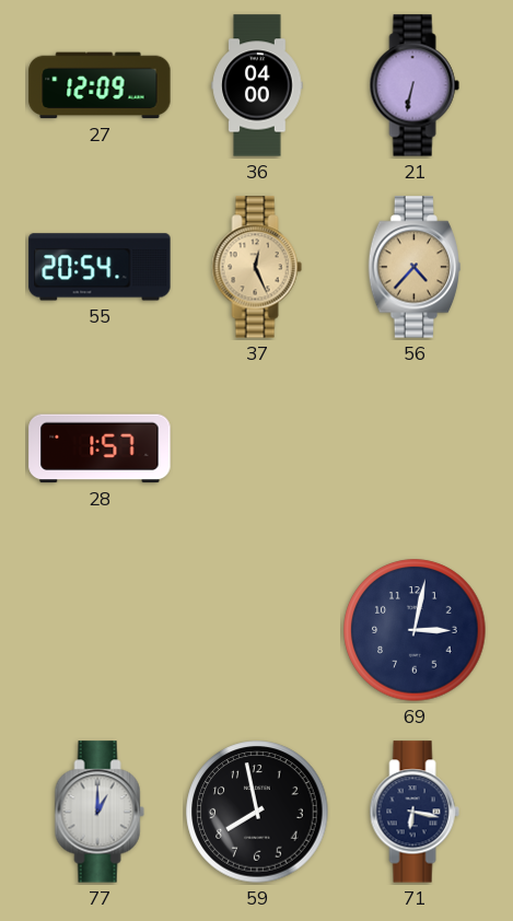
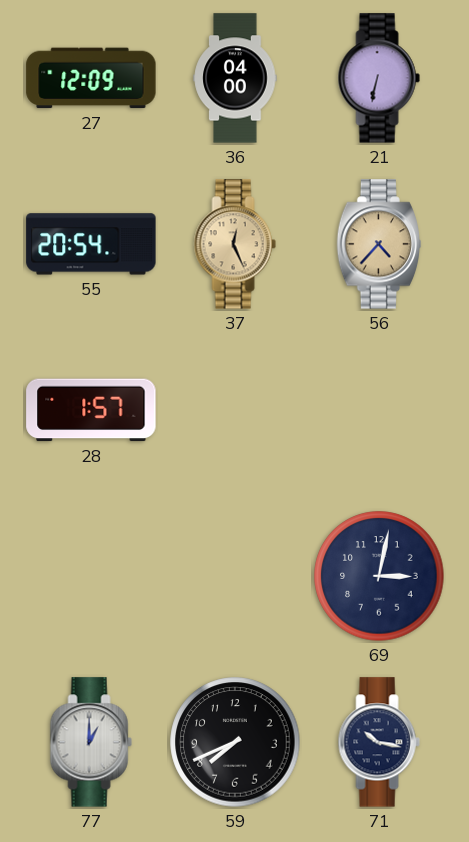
59: 7:58 -> 7:41 (235, 742)
71: 6:17 -> 10:17 (379, 742)
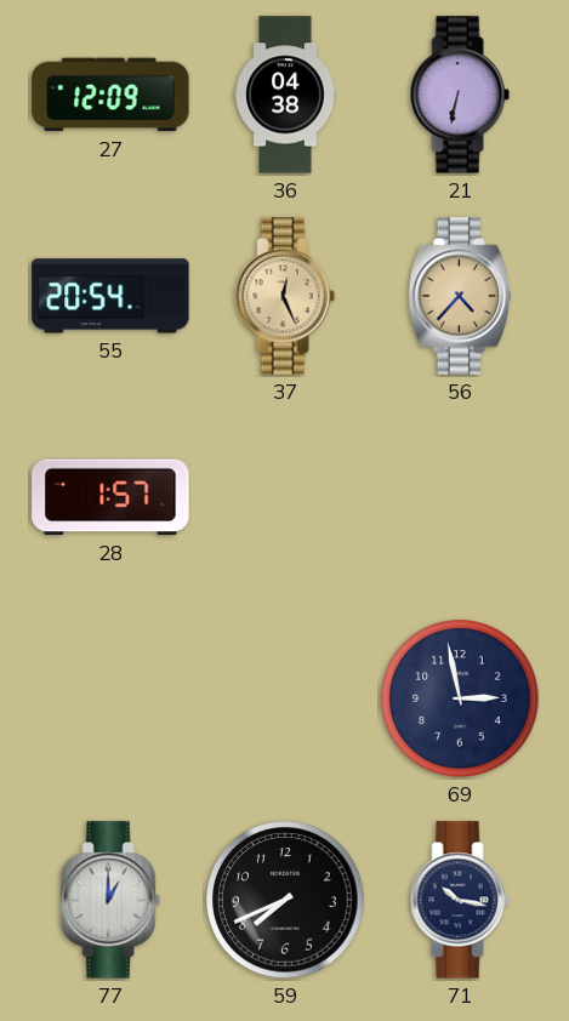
36: 04:00 -> 04:38 (285, 95)
69: 3:02 -> 2:58 (460, 698)
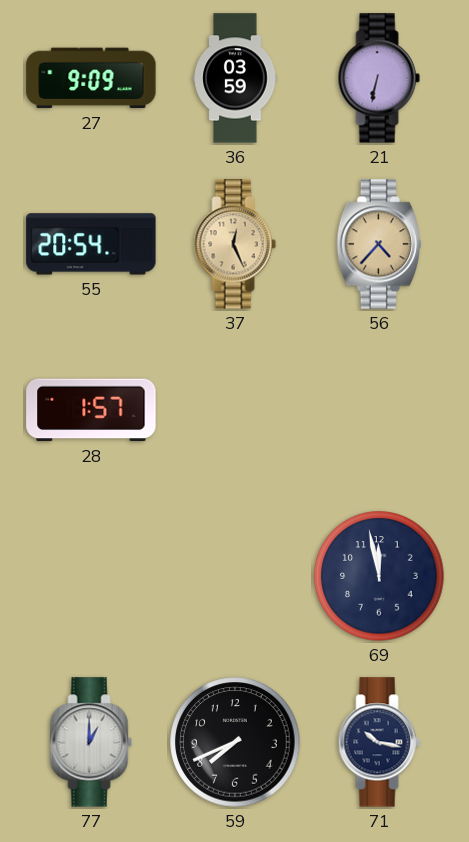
27: 12:09 -> 9:09 (91, 78)
36: 04:38 -> 03:59 (235, 78)
69: 2:58 -> 11:58 (379, 576)
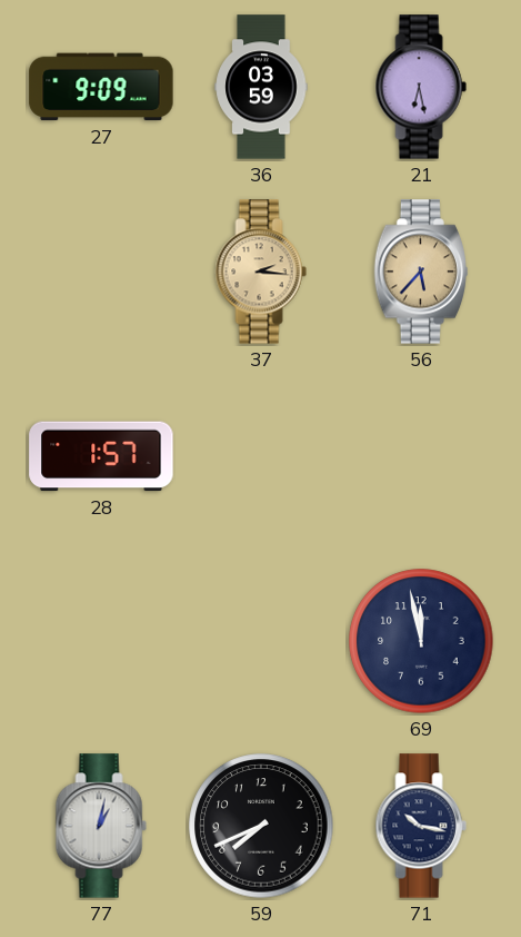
21: 6:32 -> 6:28 (421, 87)
55: 20:54 -> none (91, 244)
37: 12:26 -> 2:16 (261, 272)
56: 4:37 -> 5:37 (421, 272)
77: 1:00 -> 1:02 (101, 826)
